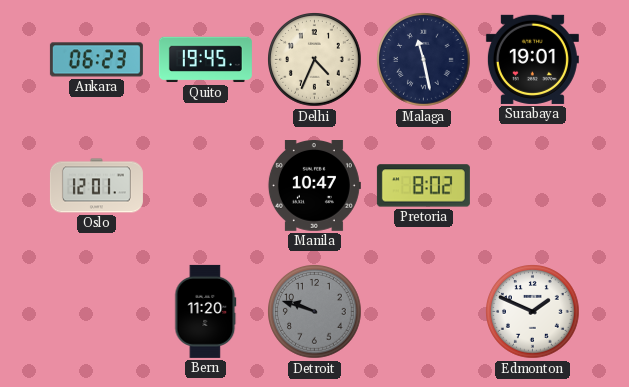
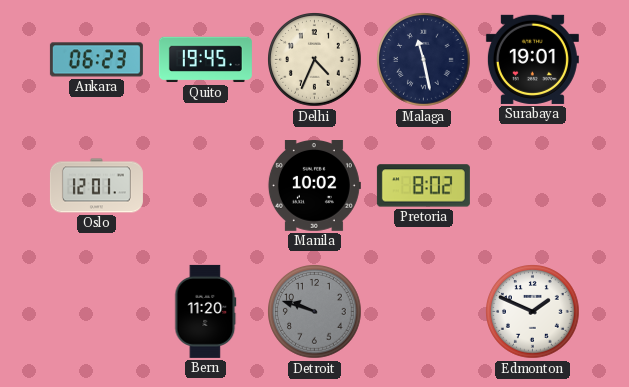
Manila: 10:47 -> 10:02 (314, 186)
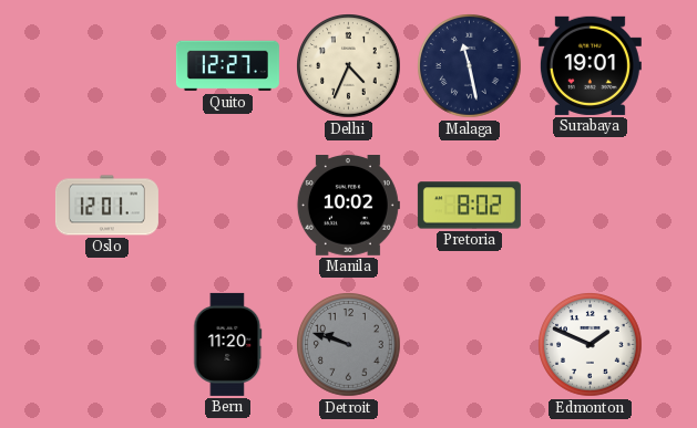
Ankara: 06:23 -> none (96, 60)
Quito: 19:45 -> 12:27 (227, 66)
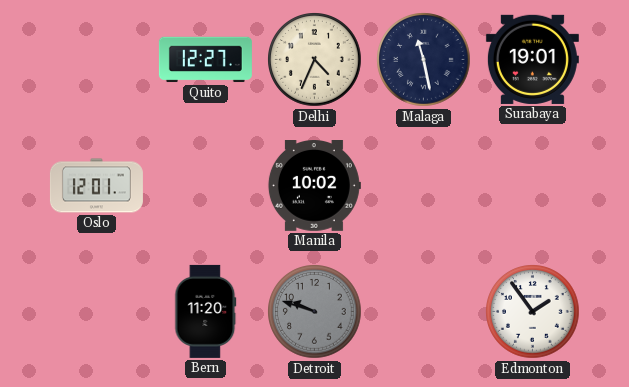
Pretoria: 8:02 -> none (469, 206)
Edmonton: 1:49 -> 1:54 (533, 312)
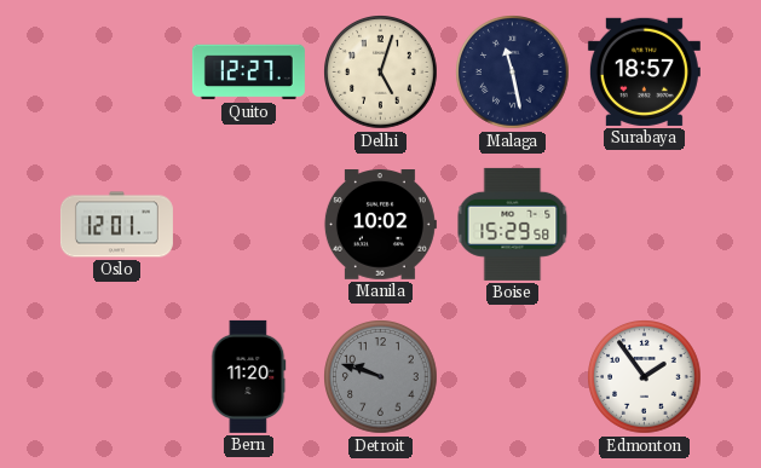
Delhi: 4:34 -> 5:03 (381, 73)
Surabaya: 19:01 -> 18:57 (644, 71)
Boise: none -> 15:29 (513, 224)
